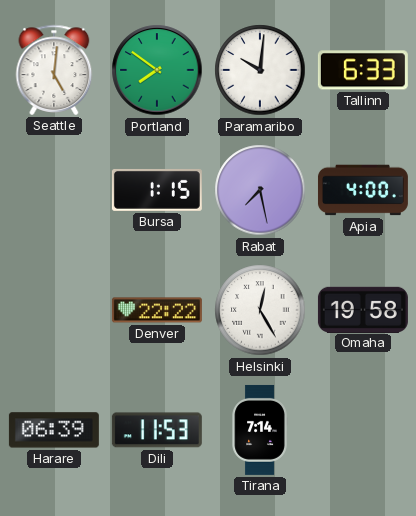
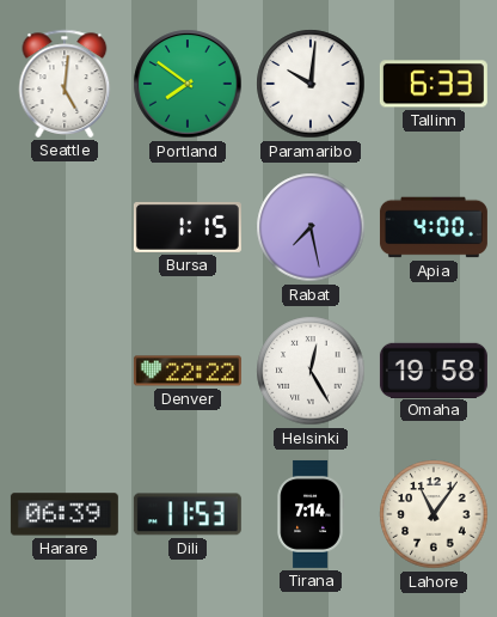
Lahore: none -> 11:06 (434, 514)
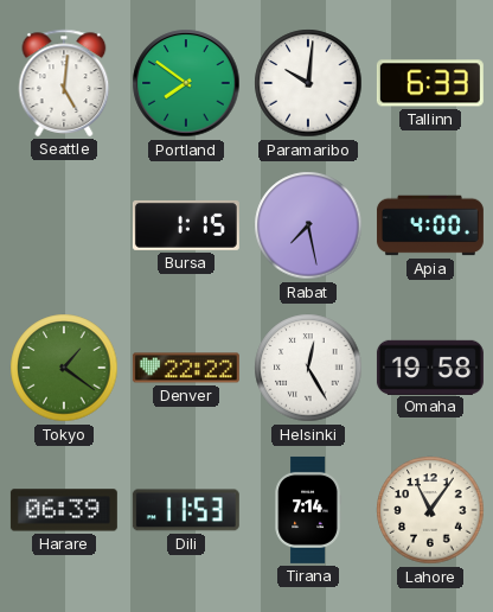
Tokyo: none -> 1:21 (64, 368)
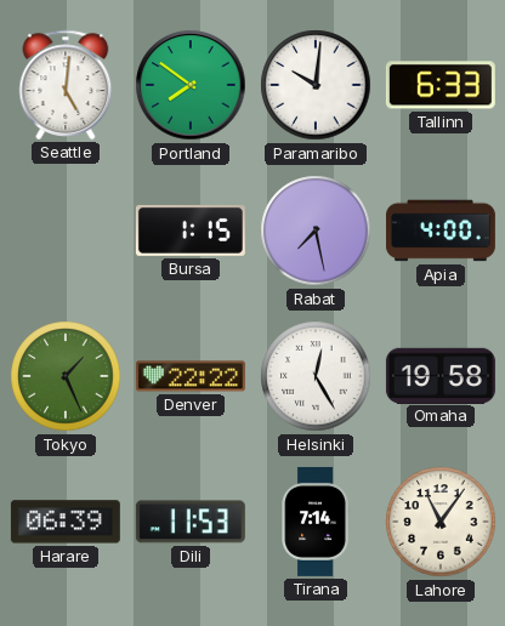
Tokyo: 1:21 -> 1:26 (66, 376)
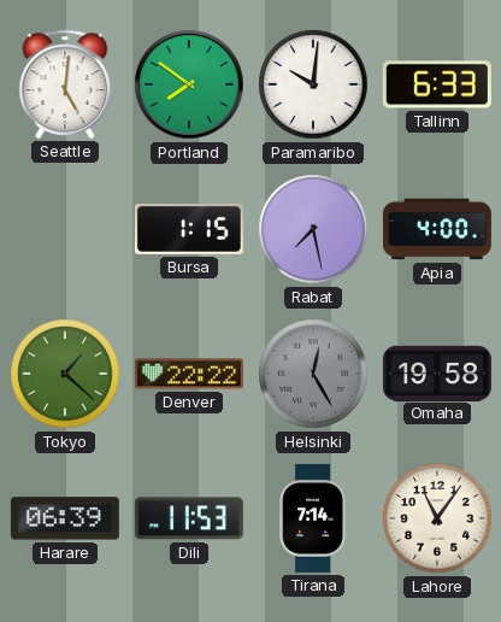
Tokyo: 1:26 -> 1:22 (65, 374)
Helsinki dial: white -> grey (313, 374)
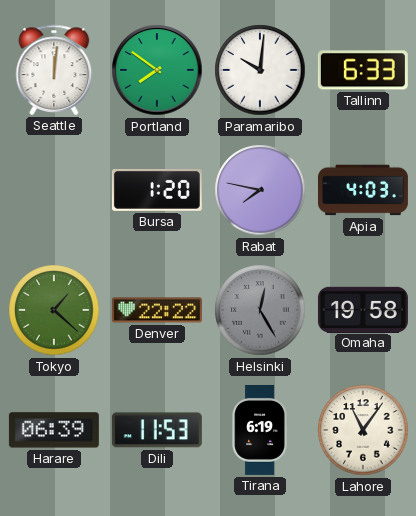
Seattle: 5:01 -> 12:01 (54, 70)
Bursa: 1:15 -> 1:20 (157, 190)
Rabat: 7:28 -> 7:47 (260, 190)
Apia: 4:00 -> 4:03 (363, 190)
Tirana: 7:14 -> 6:19 (260, 430)
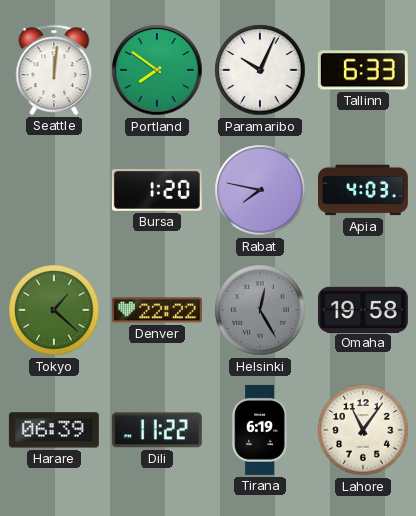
Paramaribo: 10:01 -> 10:04 (260, 70)
Dili: 11:53 -> 11:22 (157, 430)
